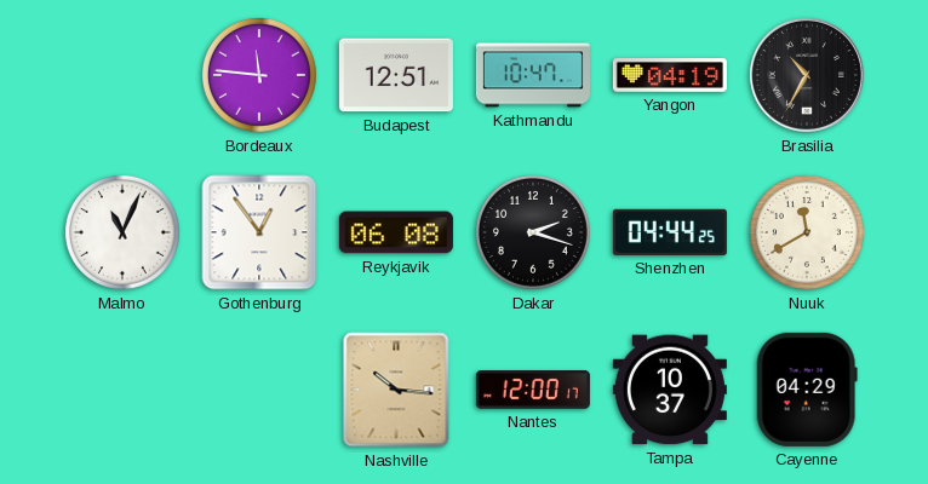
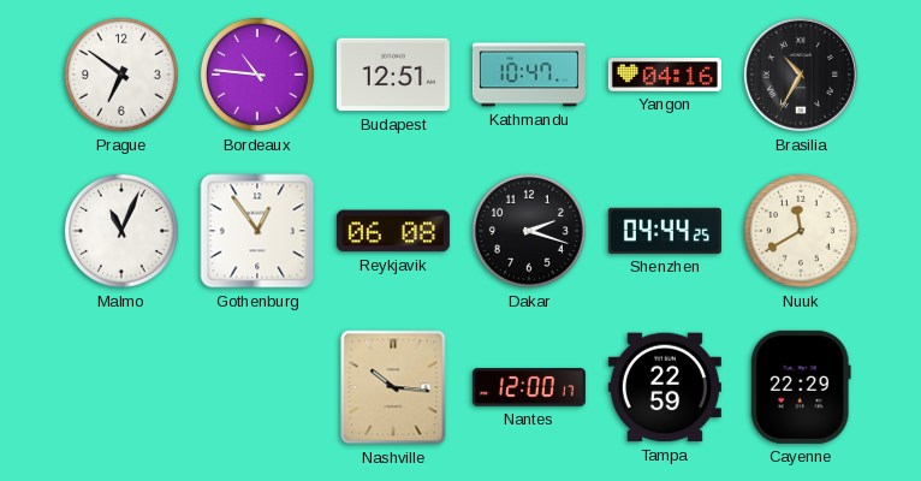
Prague: none -> 6:51 (121, 75)
Bordeaux: 11:46 -> 10:46 (257, 75)
Yangon: 04:19 -> 04:16 (665, 76)
Tampa: 10:37 -> 22:59 (665, 387)
Cayenne: 04:29 -> 22:29 (801, 387)
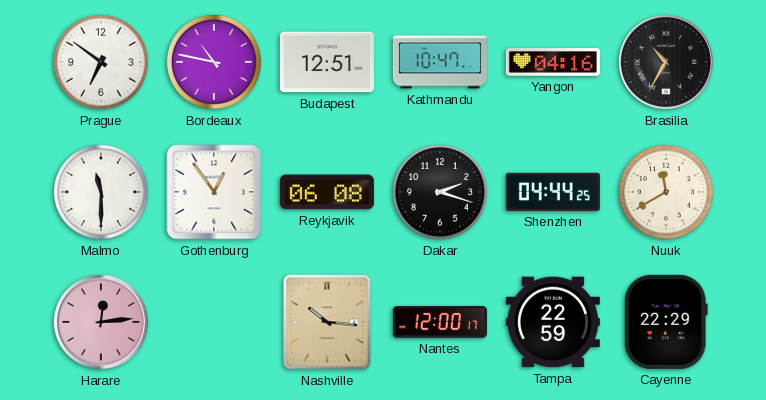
Bordeaux: 10:46 -> 10:47 (214, 62)
Malmo: 11:04 -> 11:30 (101, 192)
Harare: none -> 12:14 (101, 322)
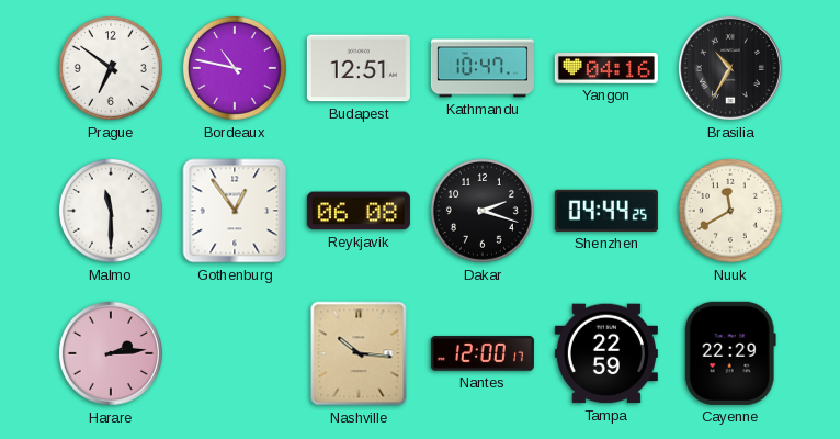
Harare: 12:14 -> 2:14 (111, 353)
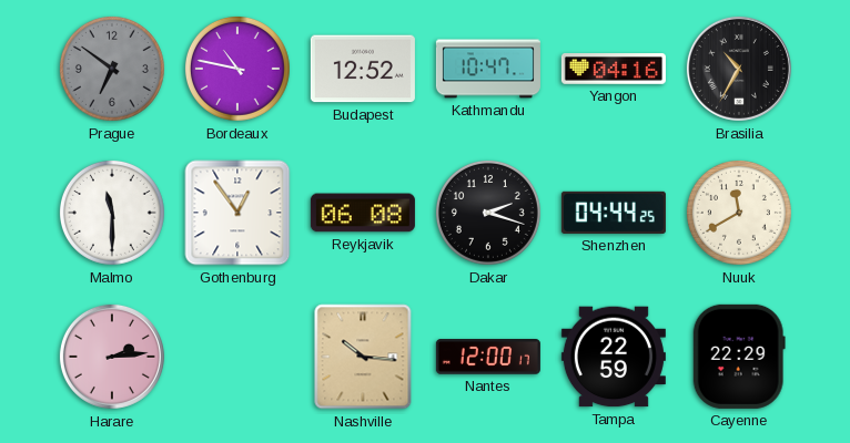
Prague dial: white -> grey (112, 69)
Budapest: 12:51 -> 12:52 (363, 69)
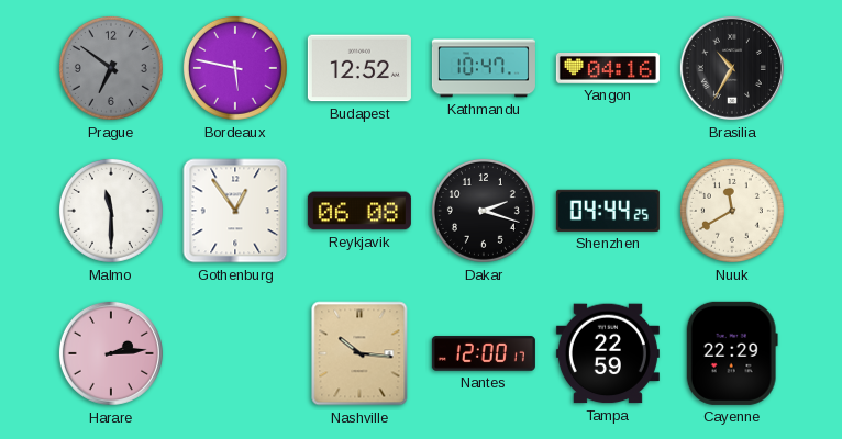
Bordeaux: 10:47 -> 5:47 (235, 68)
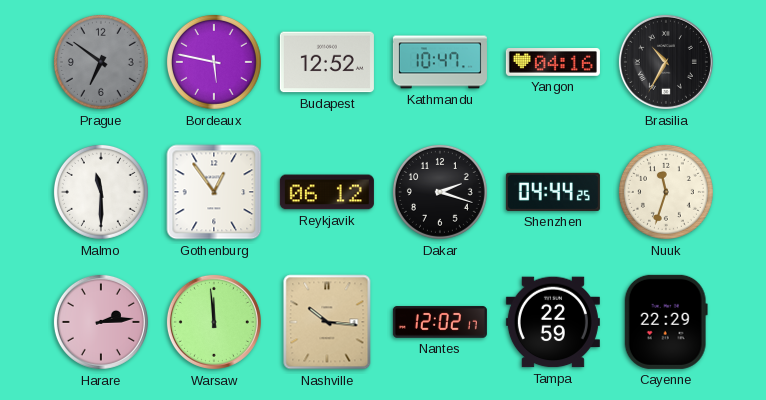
Reykjavik: 06:08 -> 06:12 (327, 192)
Nuuk: 11:40 -> 11:33 (666, 192)
Warsaw: none -> 11:59 (214, 322)
Nantes: 12:00 -> 12:02 (440, 322)
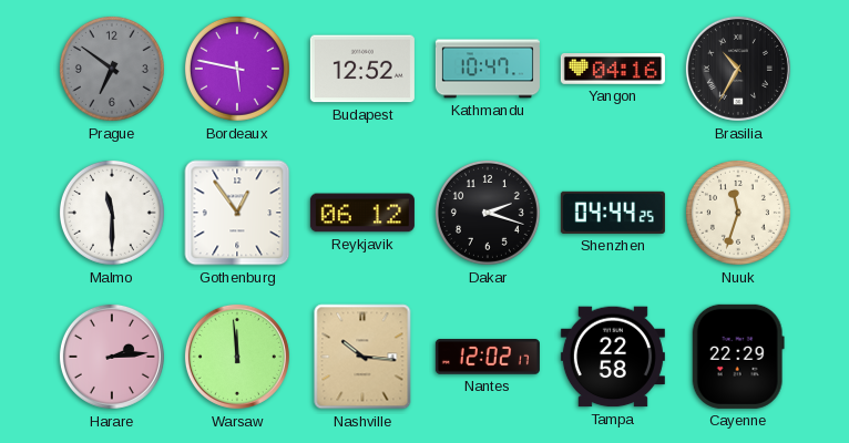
Tampa: 22:59 -> 22:58 (613, 357)
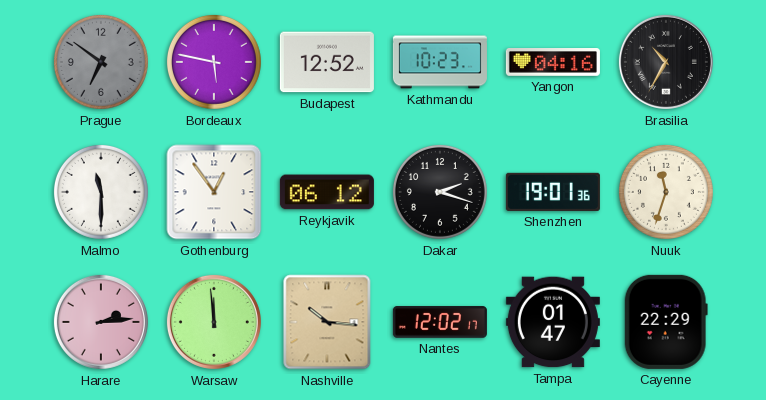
Kathmandu: 10:47 -> 10:23 (440, 62)
Shenzhen: 04:44 -> 19:01 (553, 192)
Tampa: 22:58 -> 01:47 (553, 322)
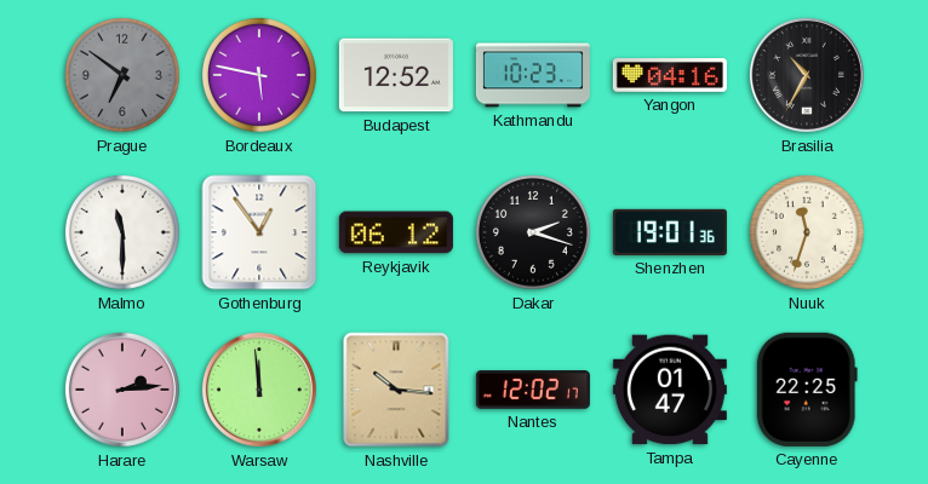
Cayenne: 22:29 -> 22:25 (807, 390)
